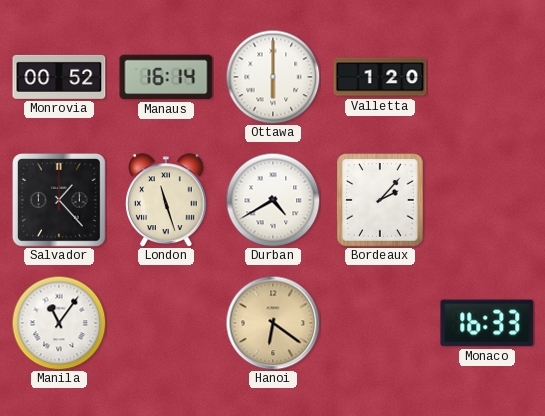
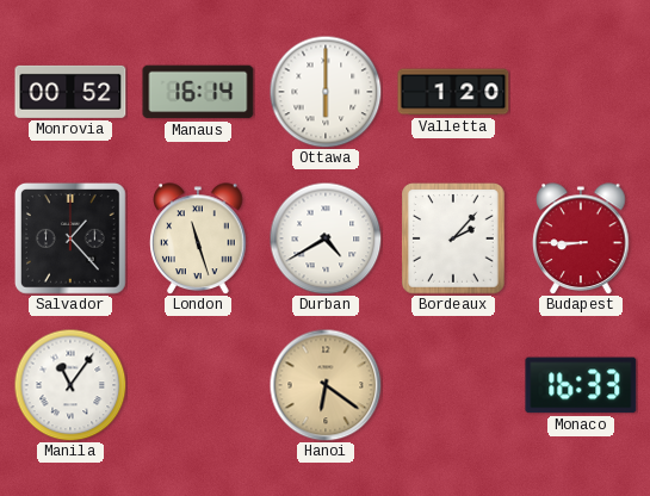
Budapest: none -> 8:45 (581, 238)
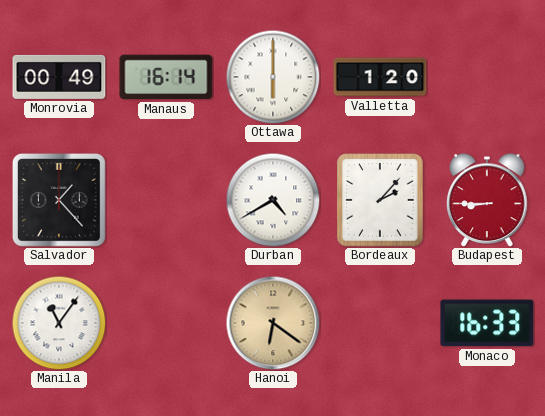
Monrovia: 00:52 -> 00:49 (59, 77)
London: 11:27 -> none (198, 238)
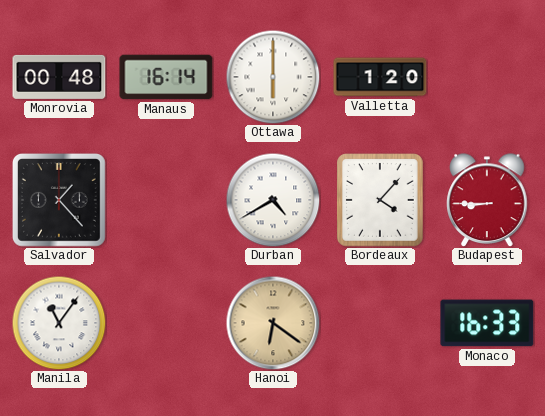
Monrovia: 00:49 -> 00:48 (59, 77)
Bordeaux: 2:07 -> 4:07 (381, 200)
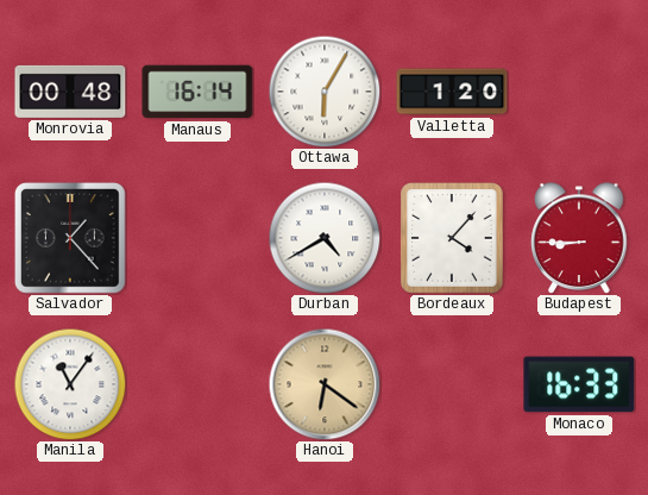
Ottawa: 6:00 -> 6:05 (325, 92)
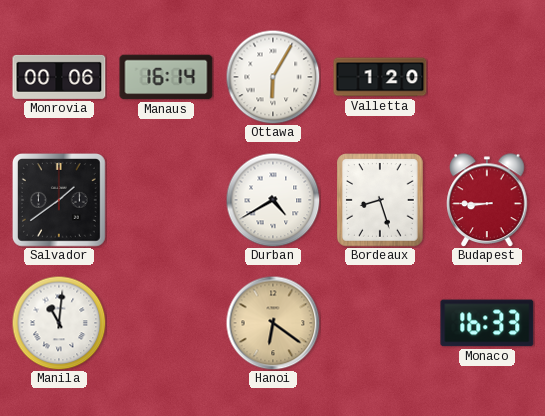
Monrovia: 00:48 -> 00:06 (59, 77)
Salvador: 1:23 -> 1:39 (60, 201)
Bordeaux: 4:07 -> 8:27 (381, 200)
Manila: 11:06 -> 11:01 (59, 323)
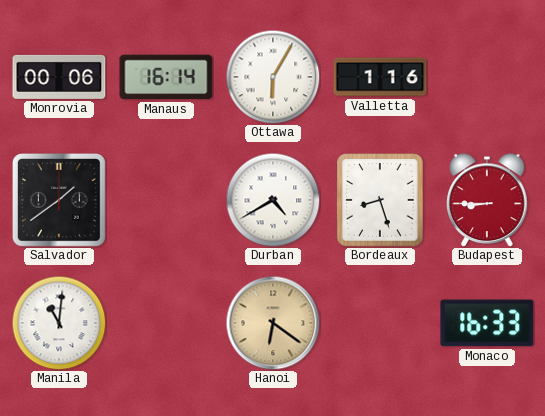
Valletta: 1:20 -> 1:16 (380, 77)
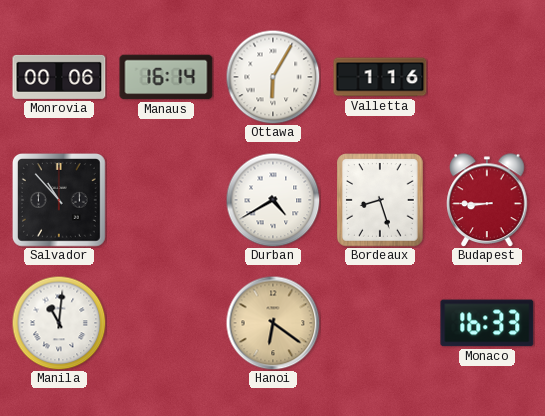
Salvador: 1:39 -> 10:53 (60, 201)
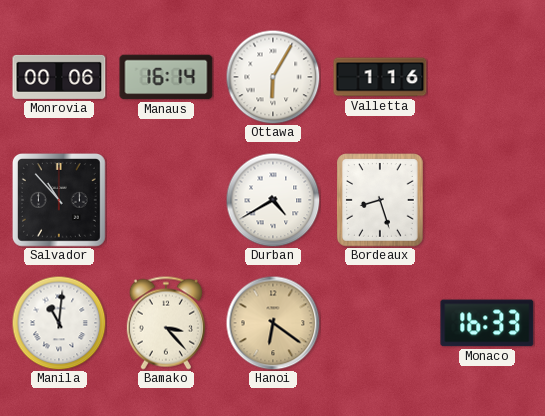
Budapest: 8:45 -> none (487, 200)
Bamako: none -> 3:23 (166, 323)
